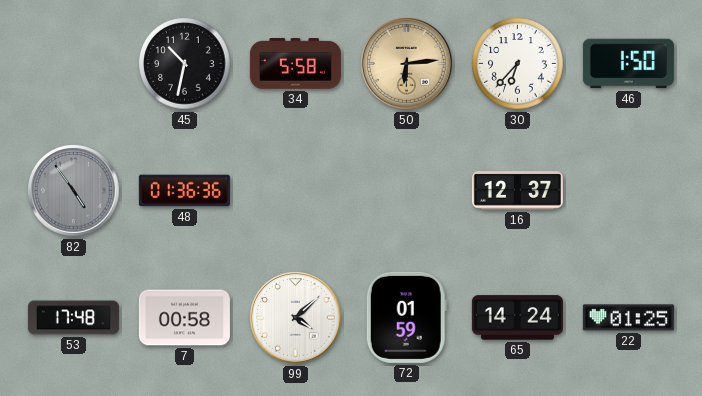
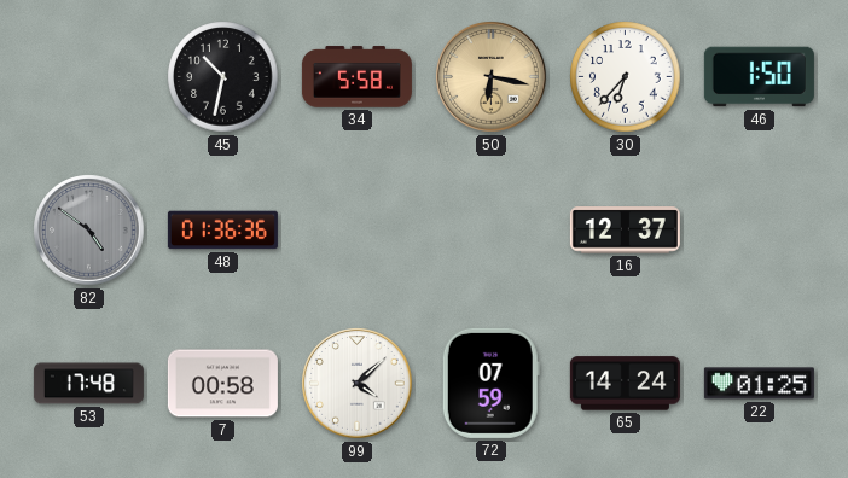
50: 6:14 -> 6:17 (492, 77)
82: 4:54 -> 4:51 (89, 231)
72: 01:59 -> 07:59 (490, 383)
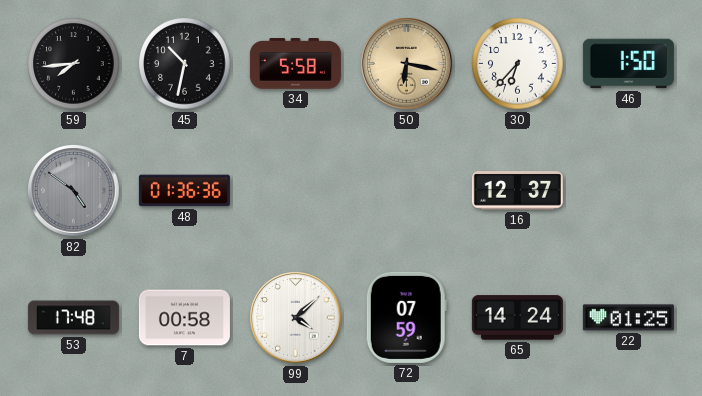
59: none -> 7:44 (74, 64)
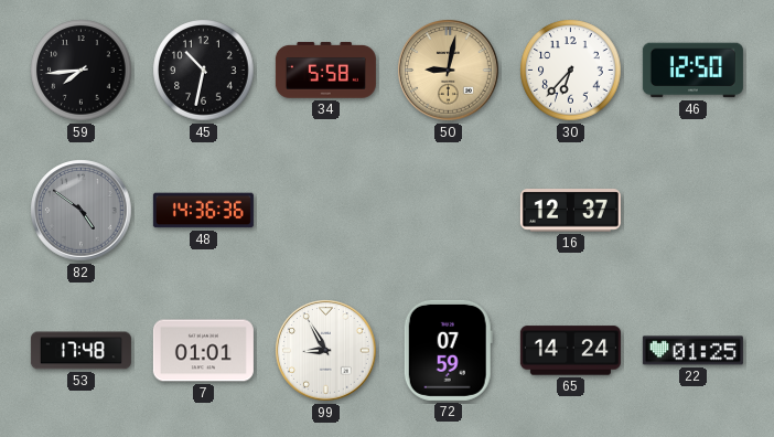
50: 6:17 -> 9:02 (449, 71)
46: 1:50 -> 12:50 (692, 71)
48: 01:36 -> 14:36 (203, 211)
7: 00:58 -> 01:01 (203, 351)
99: 4:08 -> 8:55 (326, 351)
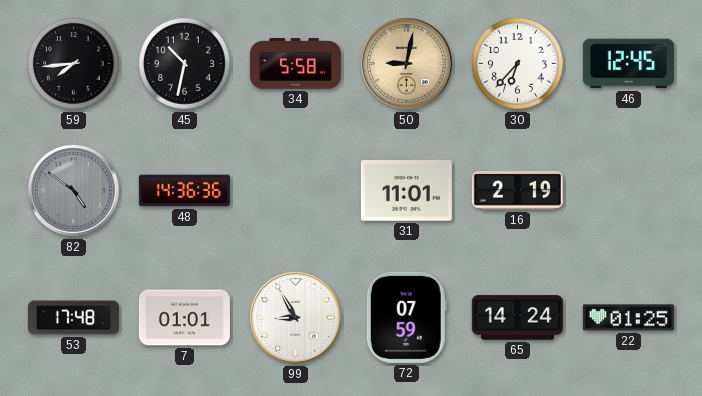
46: 12:50 -> 12:45 (628, 64)
31: none -> 11:01 (406, 191)
16: 12:37 -> 2:19 (517, 191)
